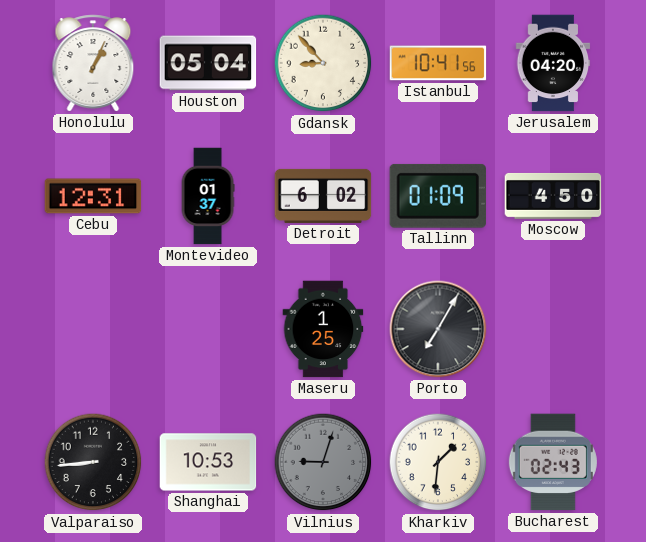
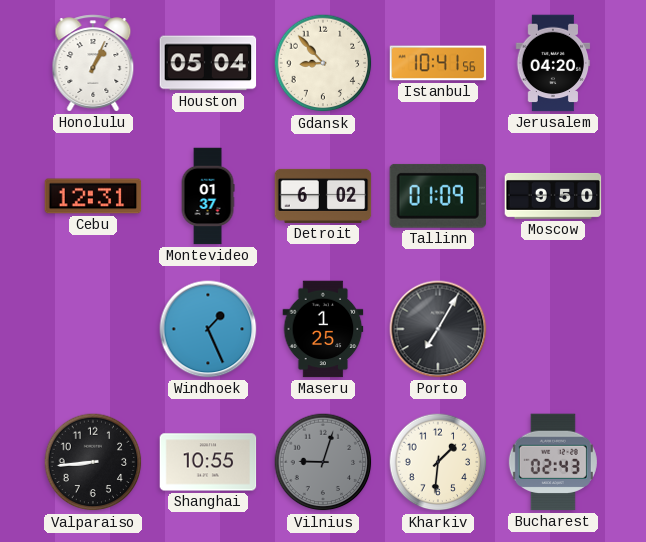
Moscow: 4:50 -> 9:50 (553, 196)
Windhoek: none -> 1:26 (208, 329)
Shanghai: 10:53 -> 10:55 (208, 462)
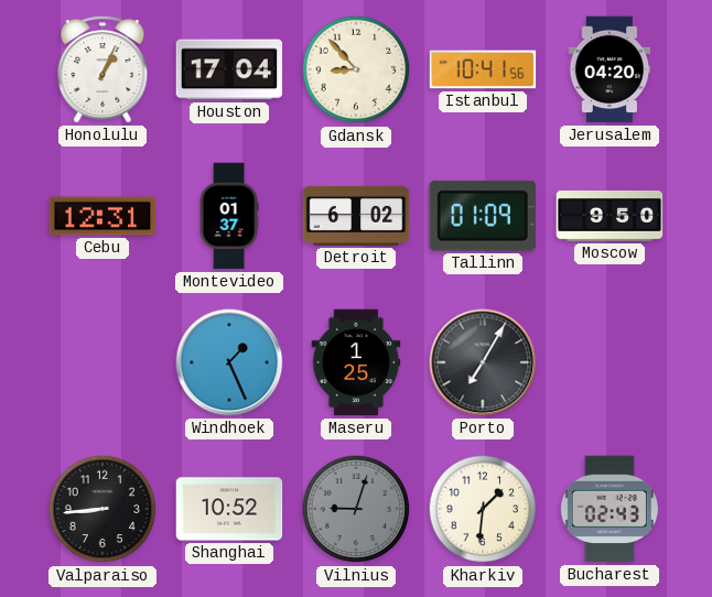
Houston: 05:04 -> 17:04 (229, 69)
Shanghai: 10:55 -> 10:52 (229, 509)
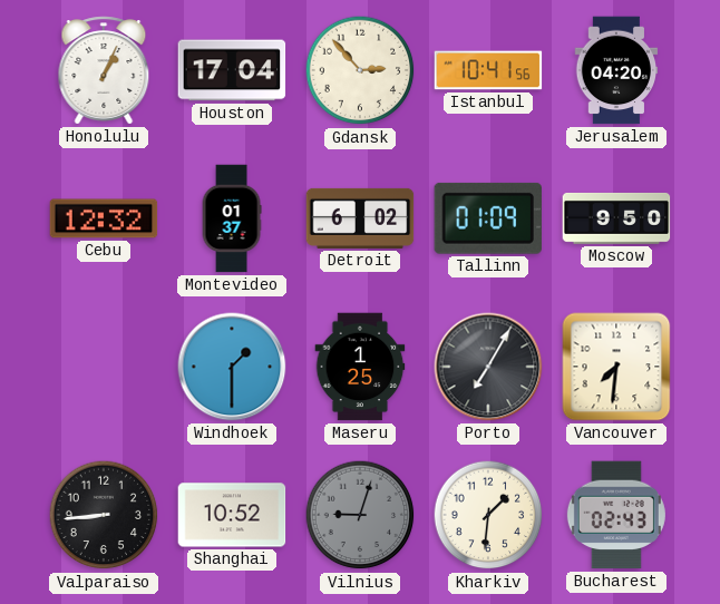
Gdansk: 8:53 -> 2:53 (360, 70)
Cebu: 12:31 -> 12:32 (104, 218)
Windhoek: 1:26 -> 1:30 (232, 367)
Vancouver: none -> 7:31 (616, 367)
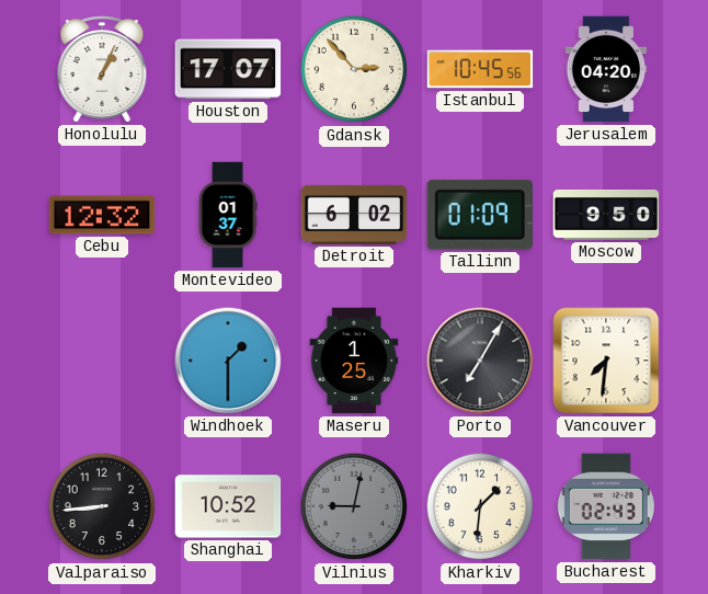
Houston: 17:04 -> 17:07 (228, 69)
Istanbul: 10:41 -> 10:45 (480, 69)
Vilnius: 9:03 -> 9:02 (354, 506)
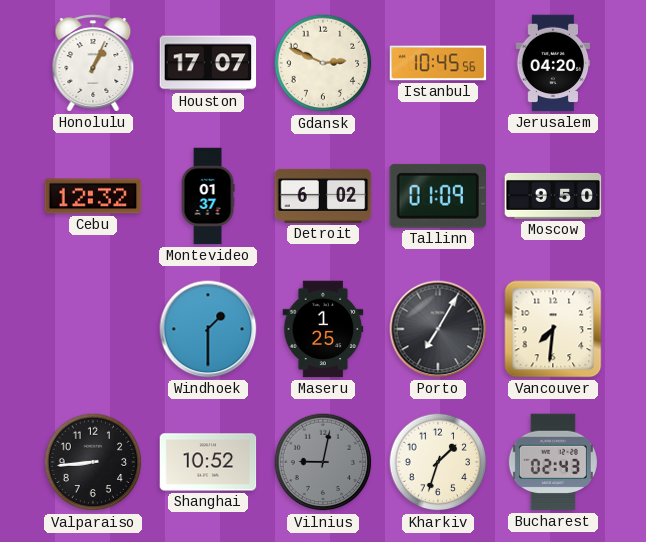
Gdansk: 2:53 -> 2:49 (323, 63)
Kharkiv: 1:31 -> 1:33 (438, 462)
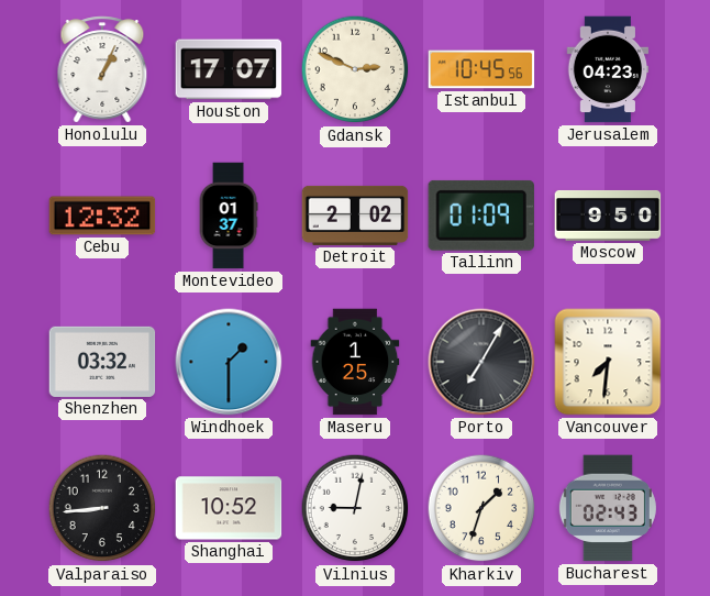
Jerusalem: 04:20 -> 04:23 (608, 69)
Detroit: 6:02 -> 2:02 (355, 216)
Shenzhen: none -> 03:32 (102, 362)
Vilnius dial: grey -> white (355, 508)
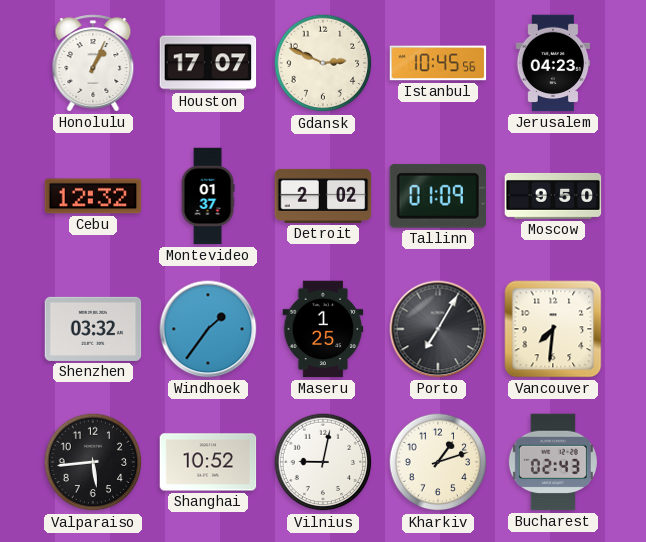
Windhoek: 1:30 -> 1:36 (208, 329)
Valparaiso: 8:44 -> 5:44 (93, 462)
Kharkiv: 1:33 -> 1:12 (438, 462)
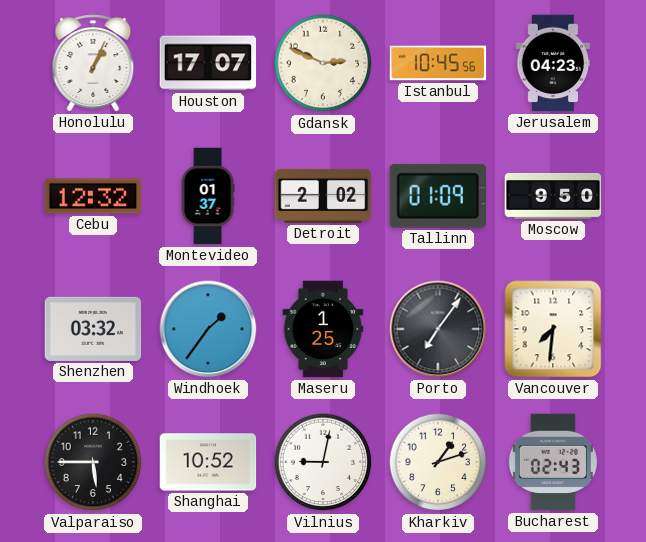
Porto: 7:05 -> 7:06 (438, 329)
Valparaiso: 5:44 -> 5:45 (93, 462)
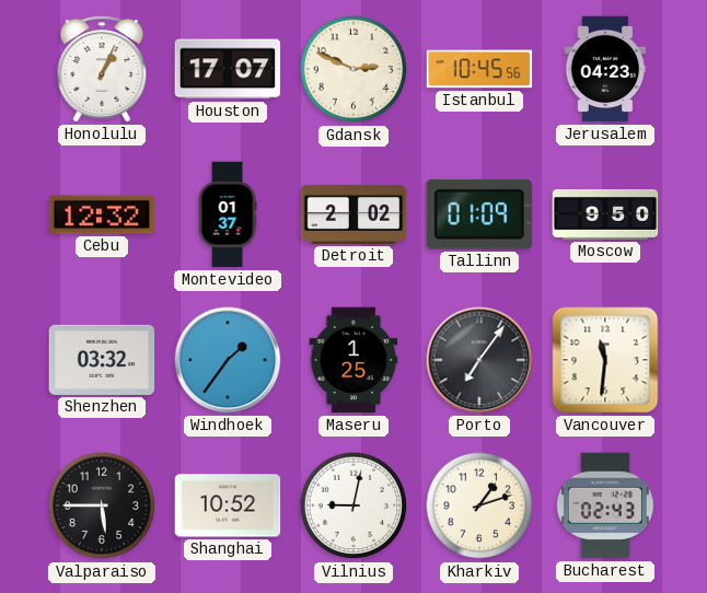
Vancouver: 7:31 -> 11:31 (605, 360)
